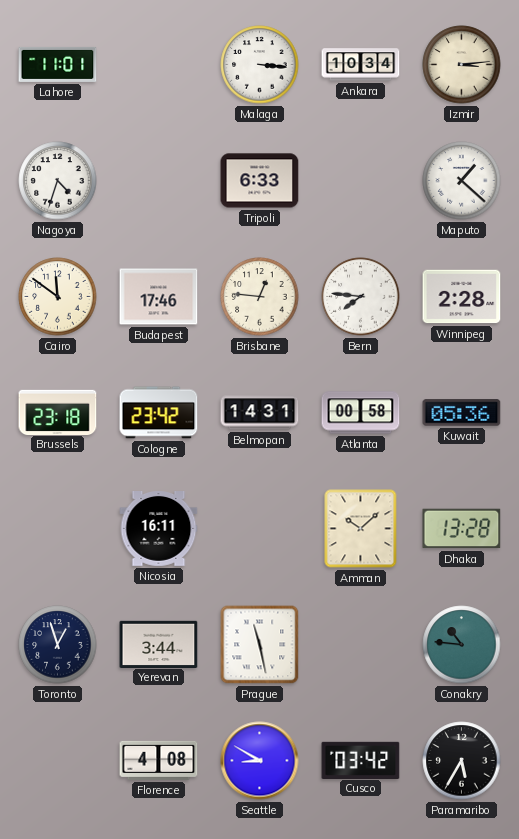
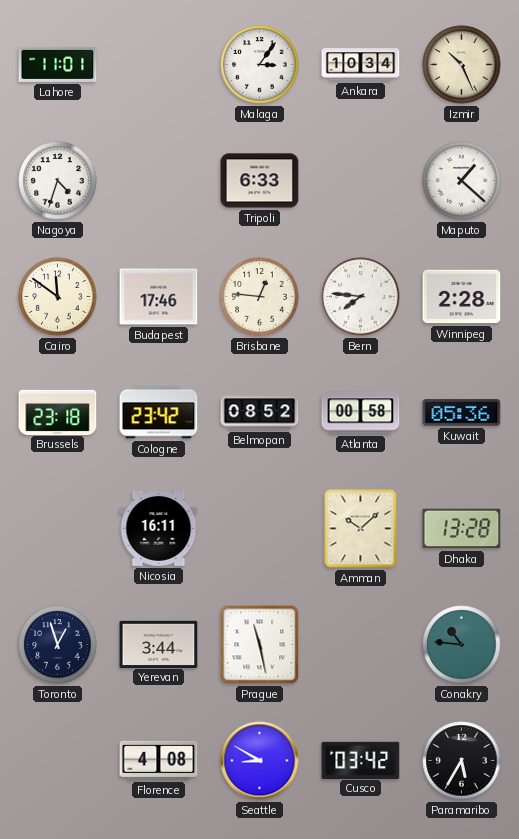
Malaga: 3:16 -> 3:06 (260, 65)
Izmir: 3:14 -> 10:26 (462, 65)
Belmopan: 14:31 -> 08:52 (260, 413)
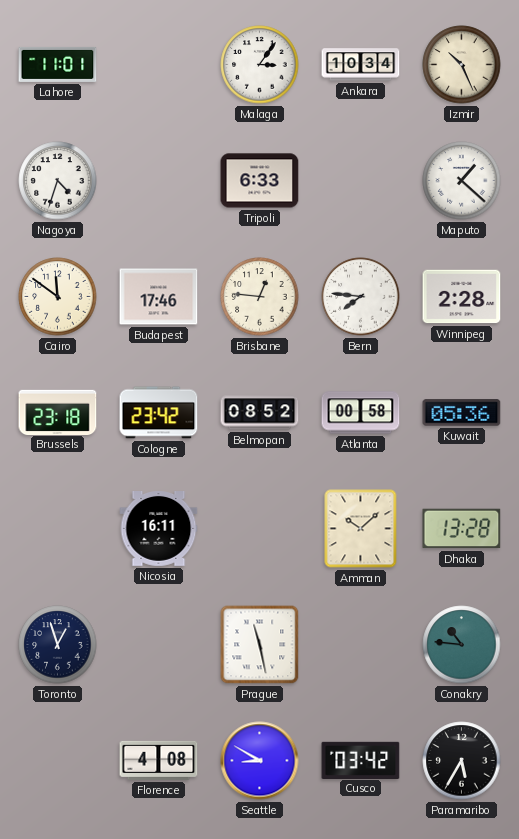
Yerevan: 3:44 -> none (159, 644)
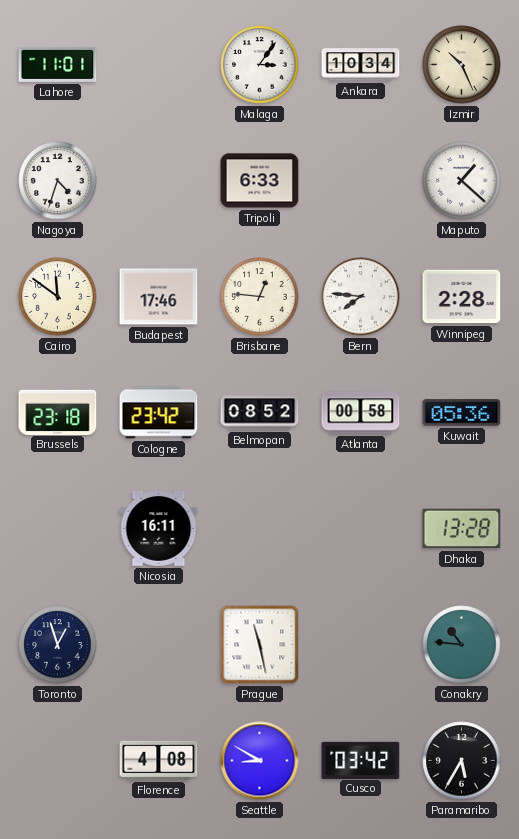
Amman: 10:08 -> none (361, 529)
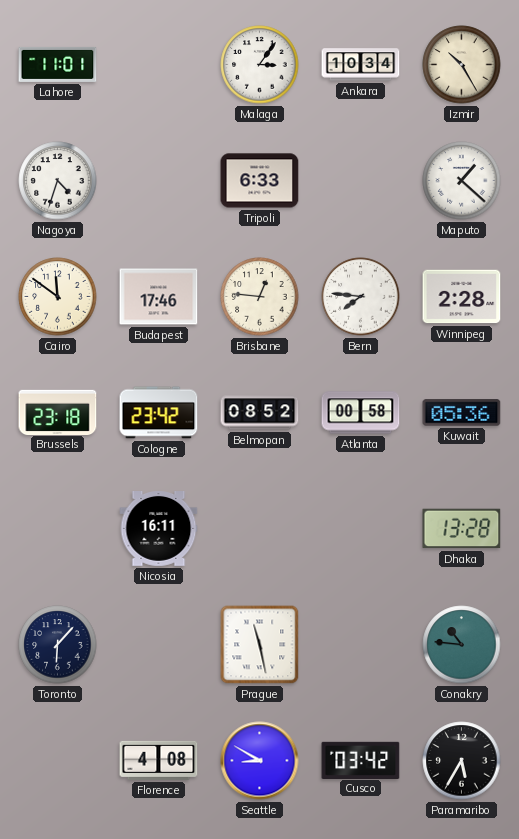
Izmir: 10:26 -> 10:25 (462, 65)
Toronto: 12:57 -> 6:07 (58, 645)
